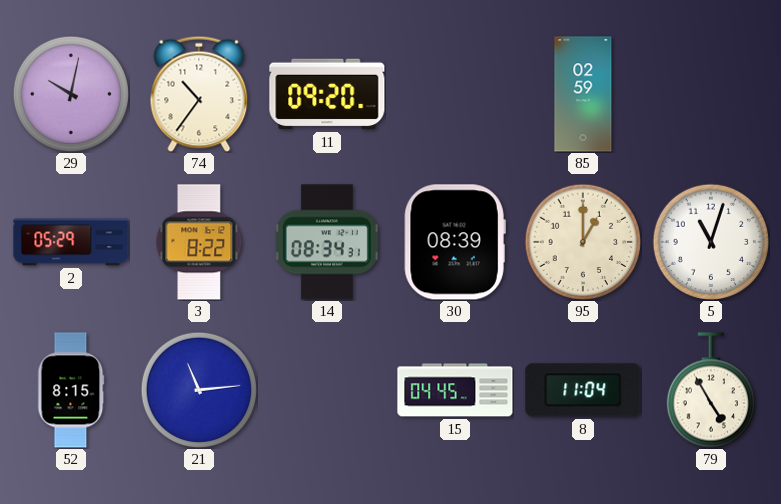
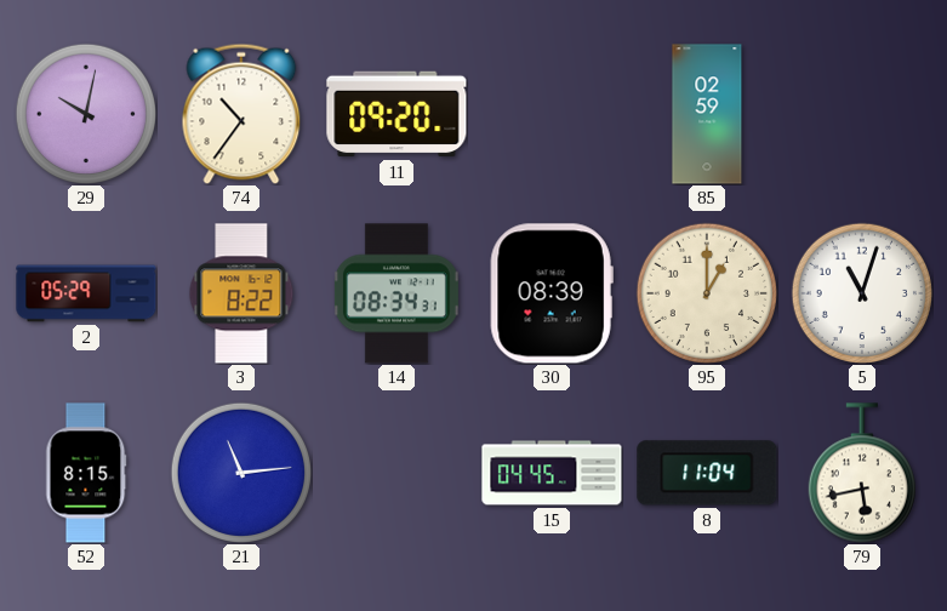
79: 4:55 -> 5:43 (862, 473)
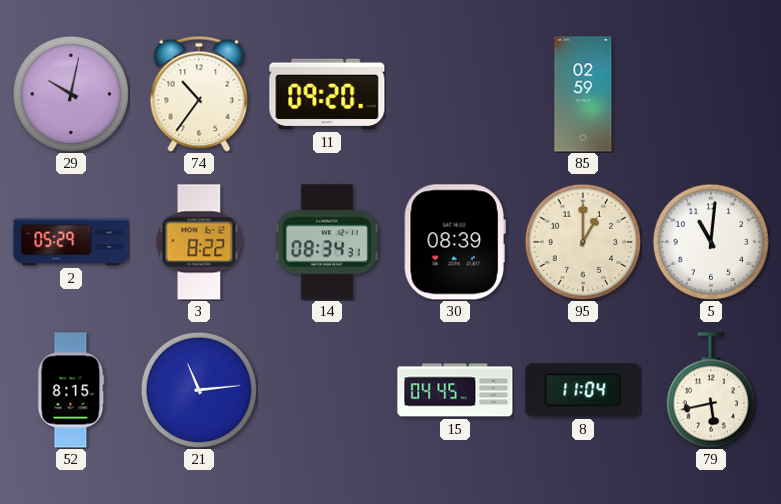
5: 11:03 -> 11:01 (710, 241)
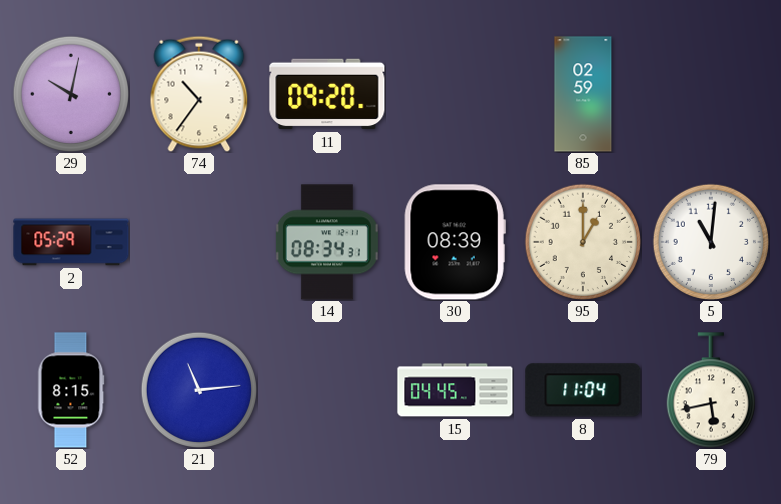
3: 8:22 -> none (199, 242)
